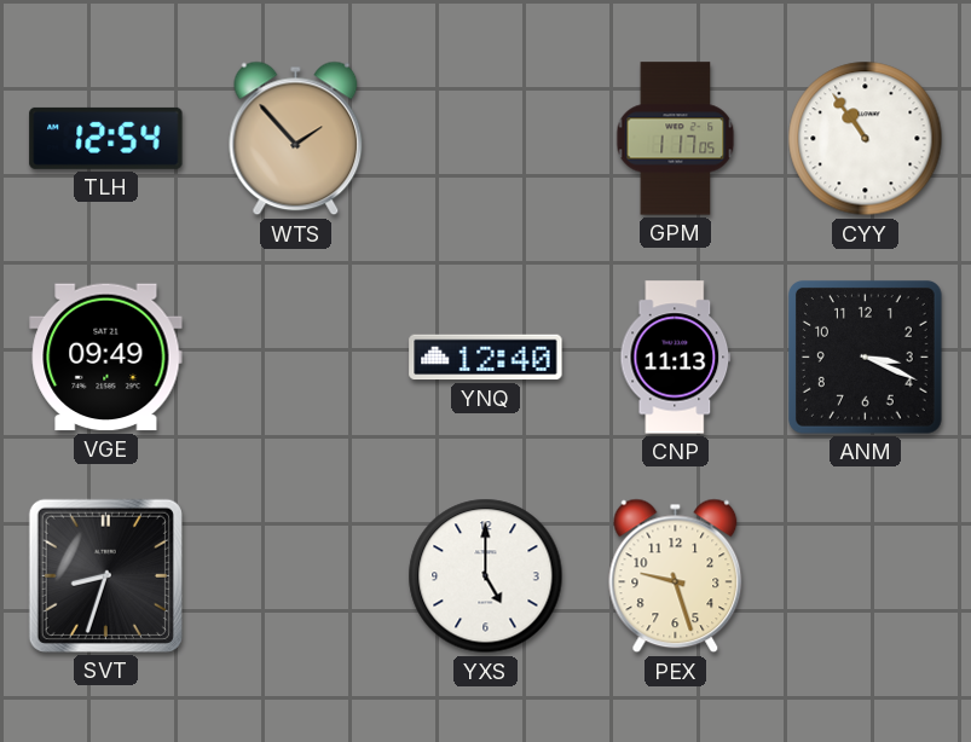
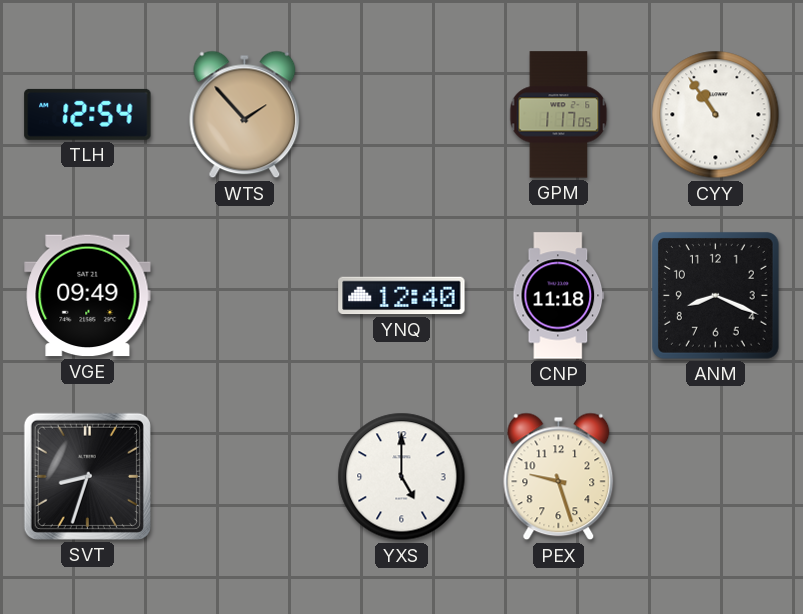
CNP: 11:13 -> 11:18 (559, 296)
ANM: 3:19 -> 8:19 (715, 295)
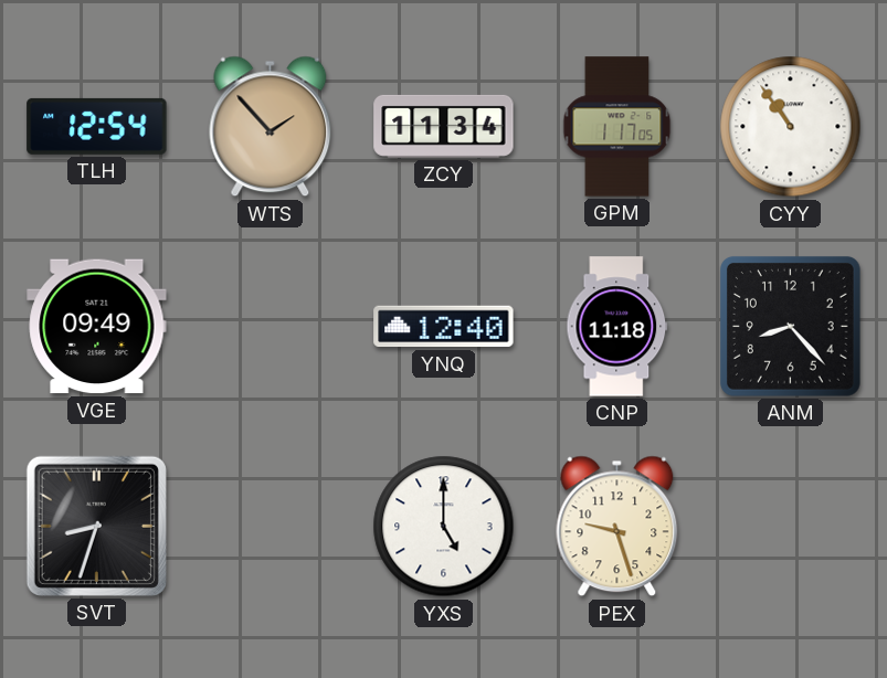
ZCY: none -> 11:34 (444, 126)
ANM: 8:19 -> 8:23 (790, 326)
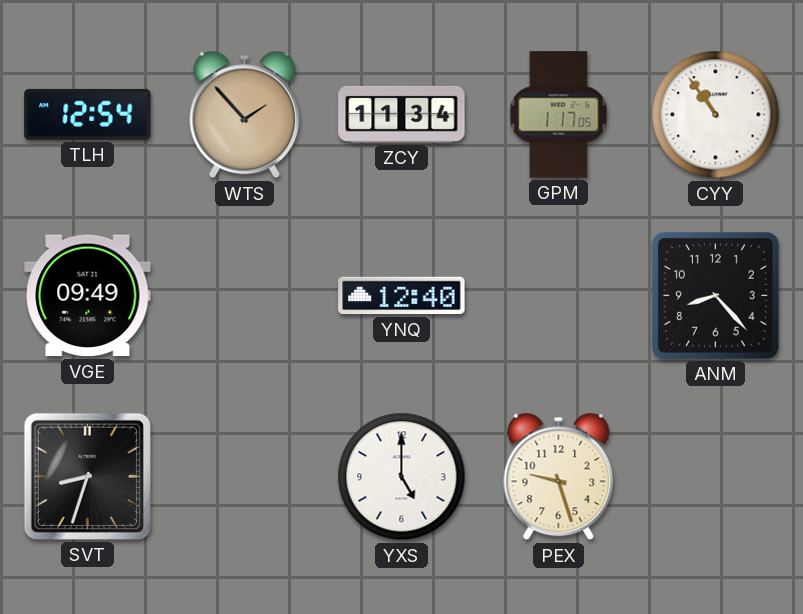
CNP: 11:18 -> none (617, 327)
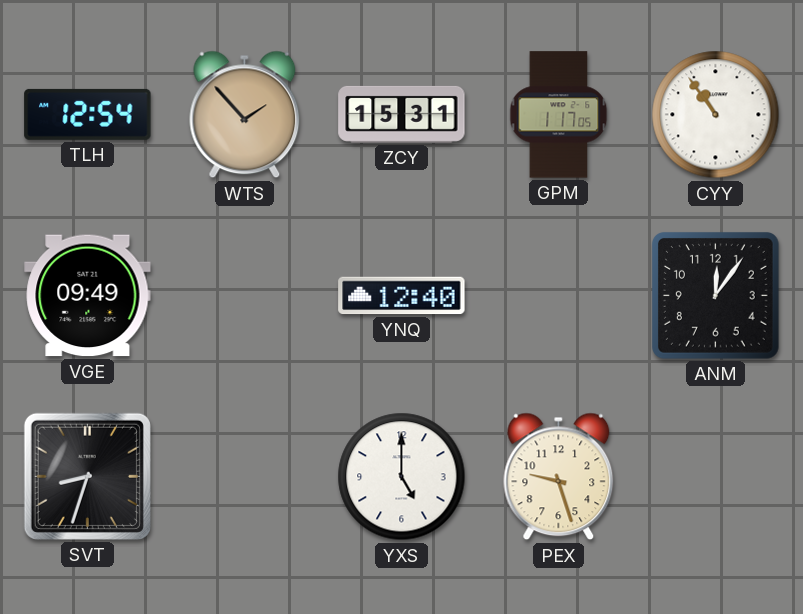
ZCY: 11:34 -> 15:31 (402, 114)
ANM: 8:23 -> 12:06 (715, 295)
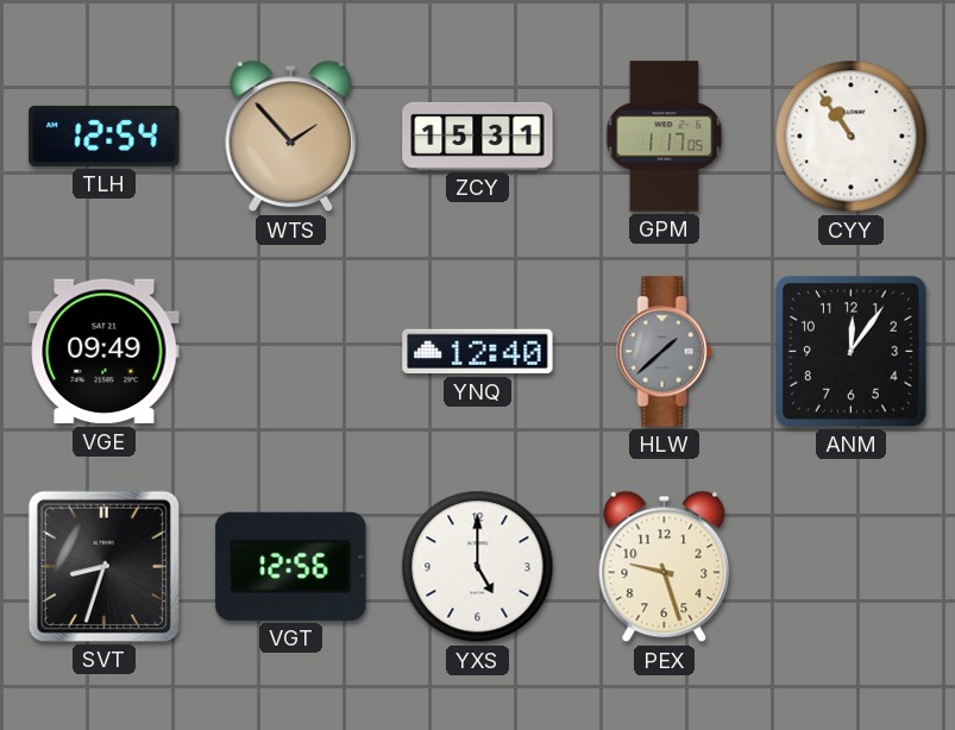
HLW: none -> 1:38 (665, 352)
VGT: none -> 12:56 (291, 566)
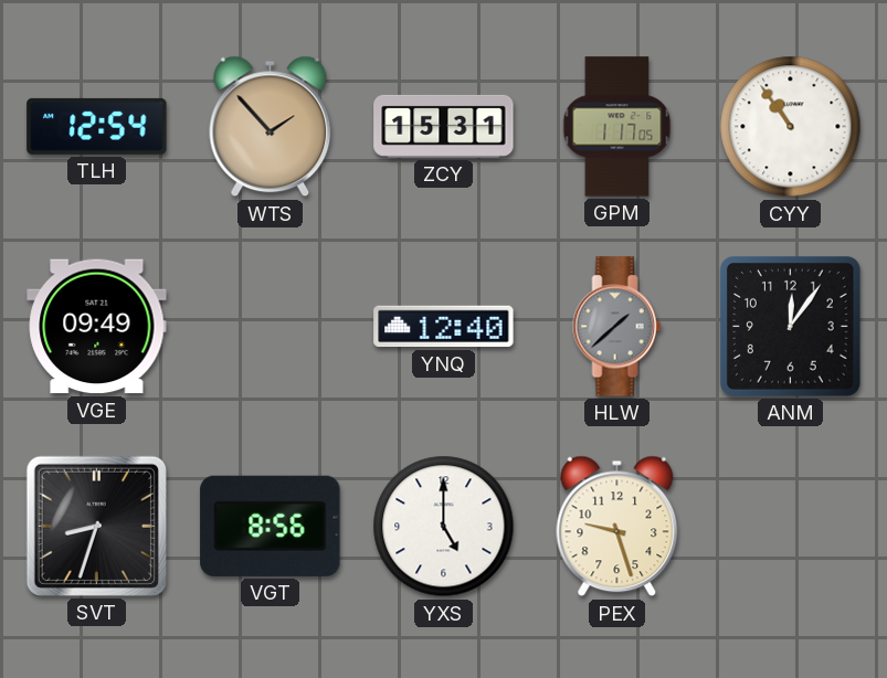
VGT: 12:56 -> 8:56 (271, 526)
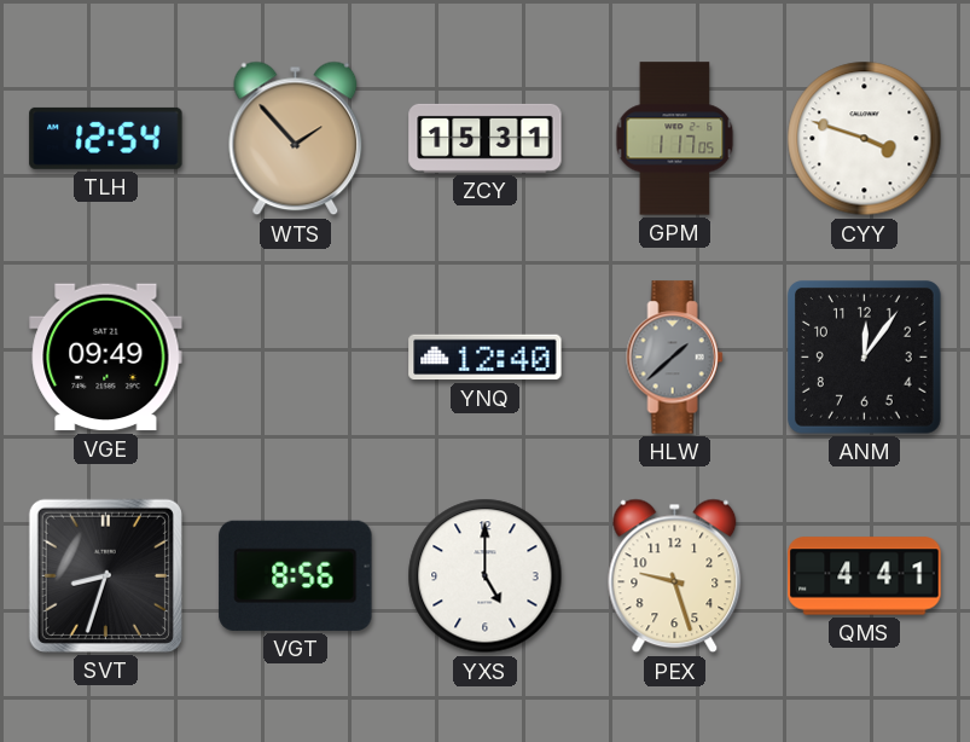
CYY: 10:54 -> 3:48 (865, 139)
QMS: none -> 4:41 (865, 576)
